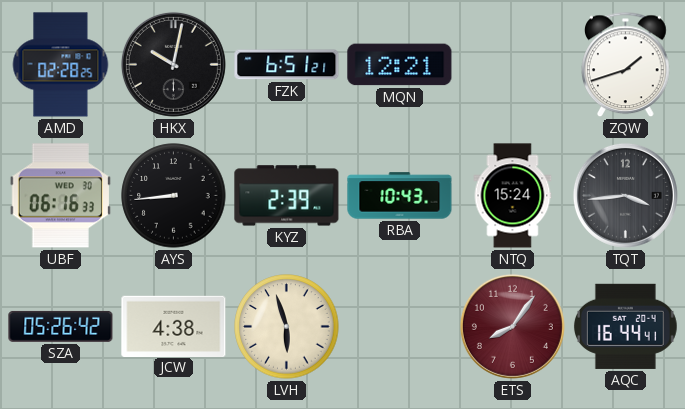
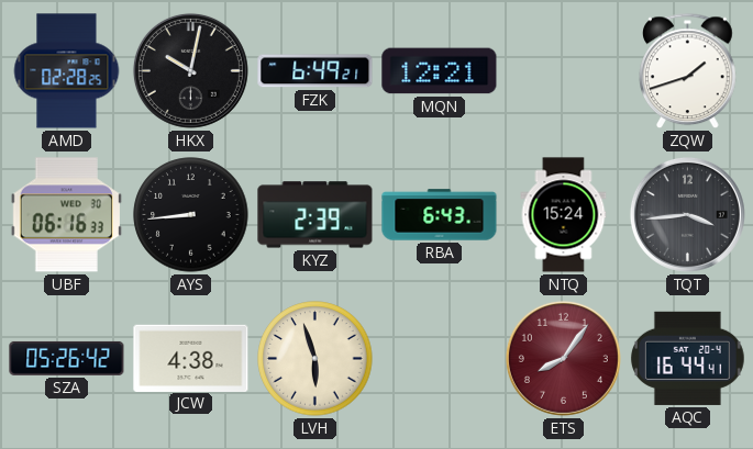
FZK: 6:51 -> 6:49 (315, 71)
RBA: 10:43 -> 6:43 (440, 215)
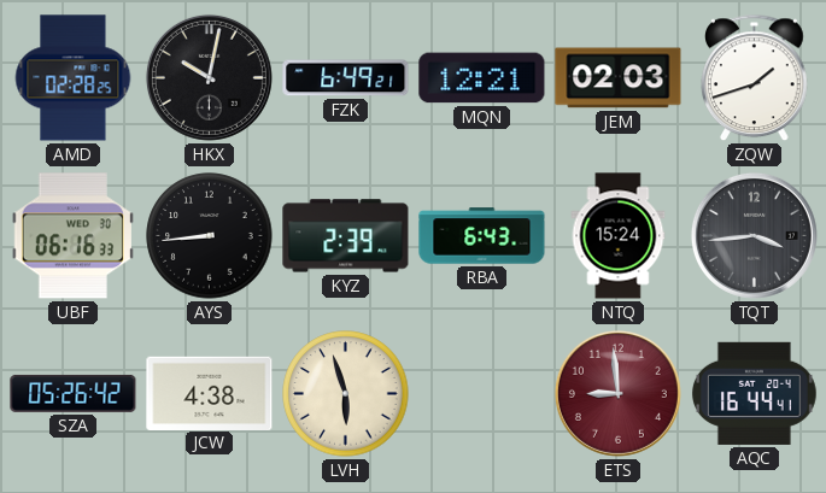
JEM: none -> 02:03 (619, 78)
ETS: 8:06 -> 8:59 (617, 393)
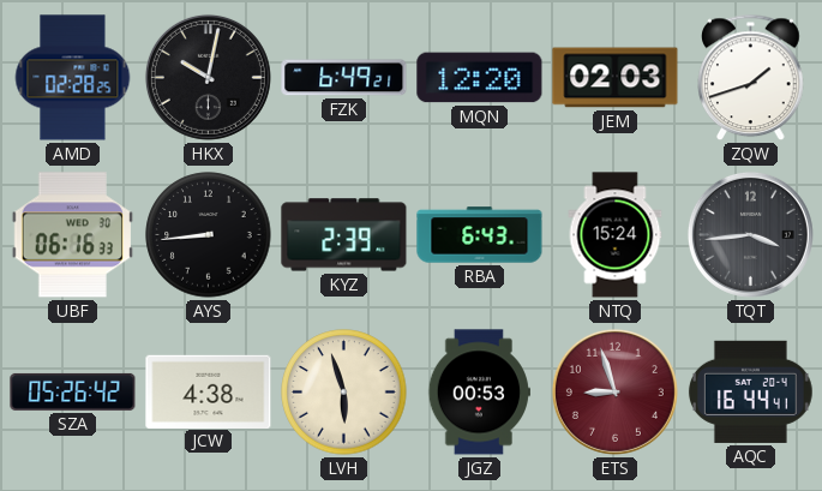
MQN: 12:21 -> 12:20 (480, 78)
JGZ: none -> 00:53 (479, 393)
ETS: 8:59 -> 8:57 (614, 391)
